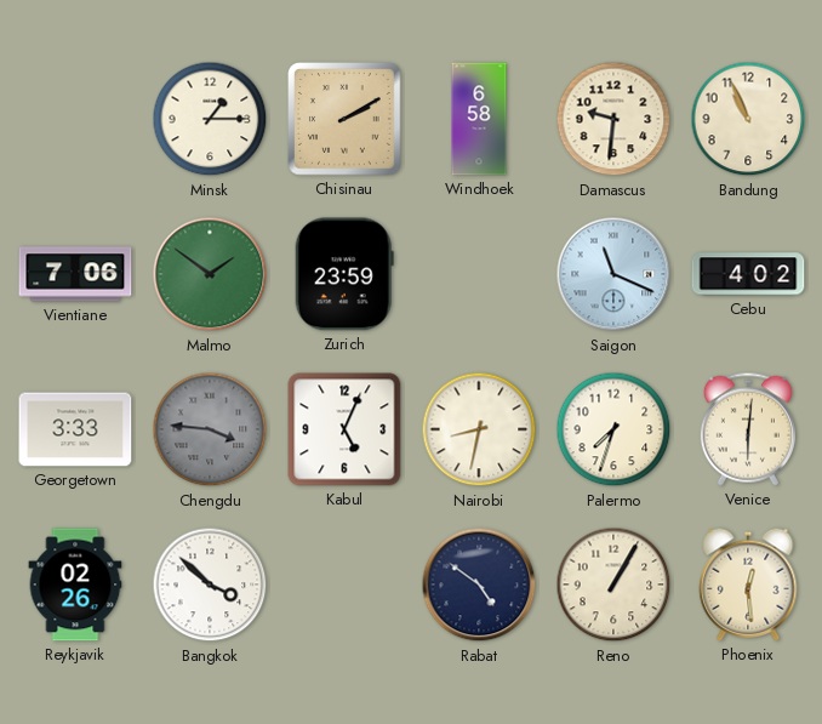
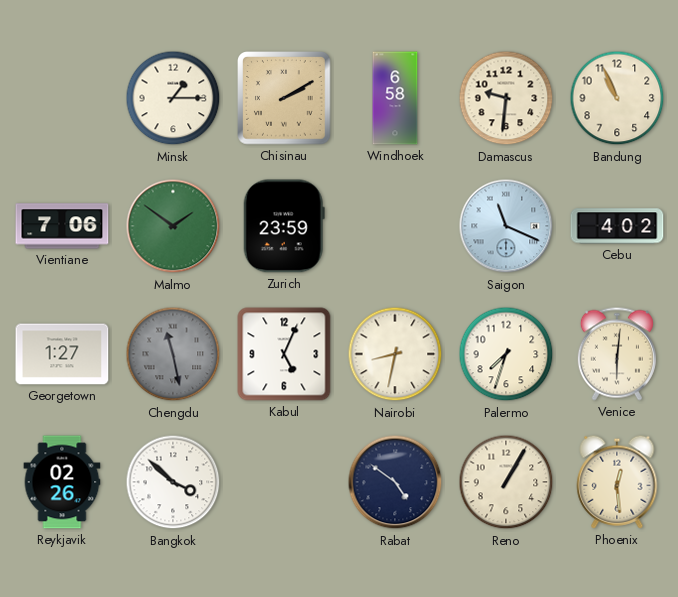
Georgetown: 3:33 -> 1:27 (62, 354)
Chengdu: 3:46 -> 11:28 (173, 354)
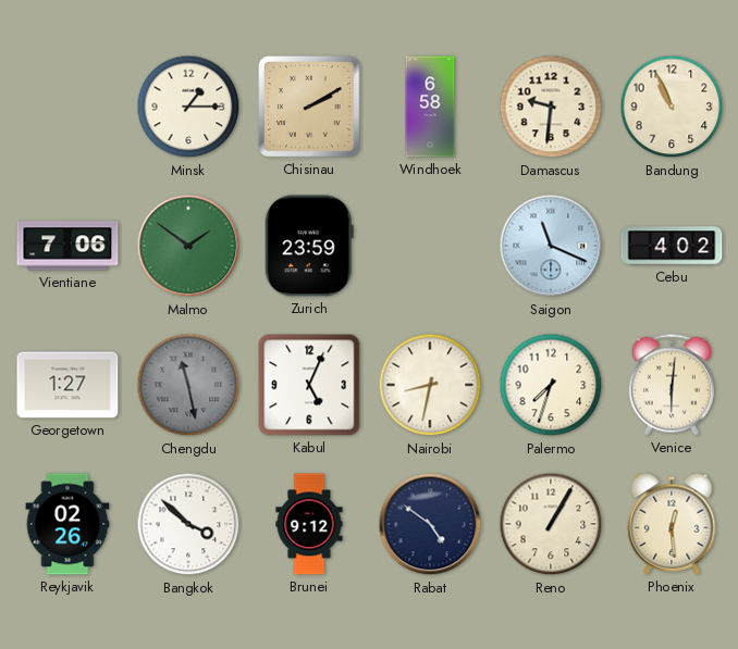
Brunei: none -> 9:12 (309, 524)
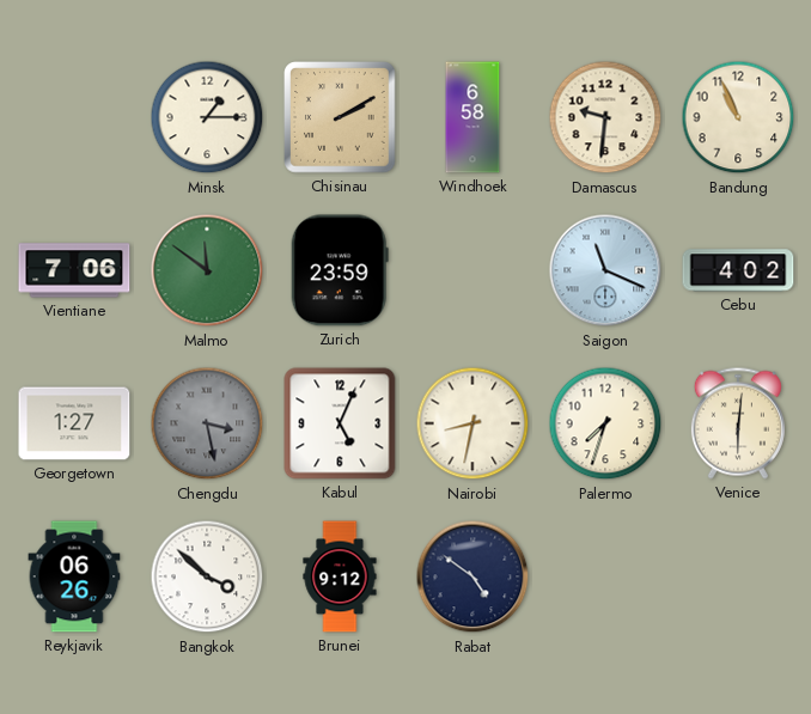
Malmo: 1:51 -> 11:51 (207, 270)
Chengdu: 11:28 -> 3:28 (207, 423)
Reykjavik: 02:26 -> 06:26 (74, 576)
Reno: 1:05 -> none (551, 524)
Phoenix: 12:29 -> none (672, 524)
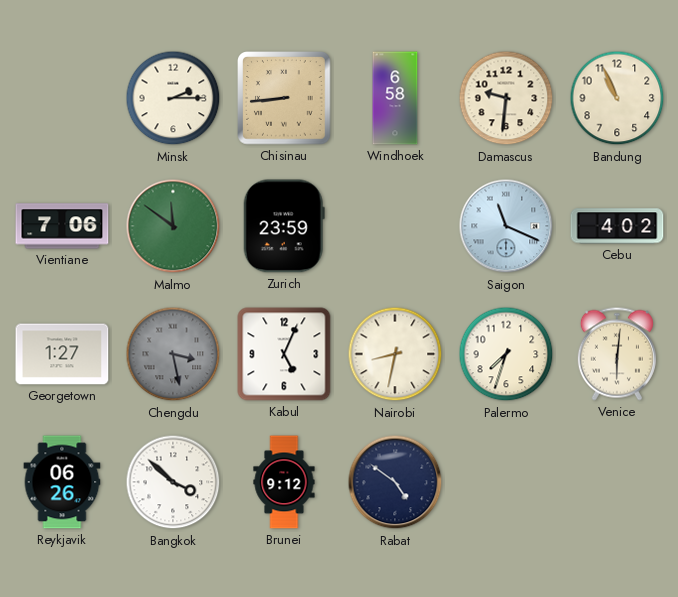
Minsk: 1:15 -> 2:15 (173, 98)
Chisinau: 2:10 -> 8:44 (284, 98)
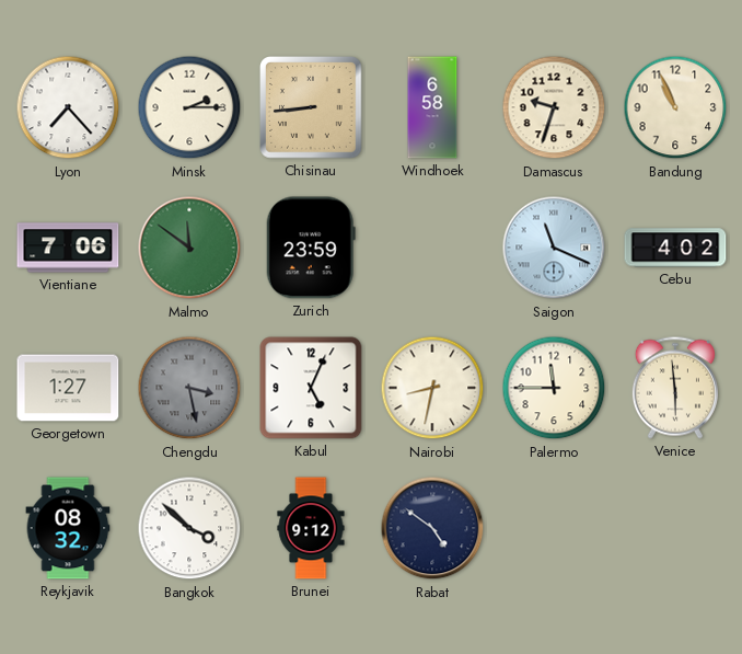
Lyon: none -> 7:23 (68, 107)
Damascus: 9:31 -> 9:33 (554, 107)
Palermo: 7:33 -> 11:45 (554, 388)
Venice: 6:01 -> 5:59 (675, 388)
Reykjavik: 06:26 -> 08:32 (68, 528)
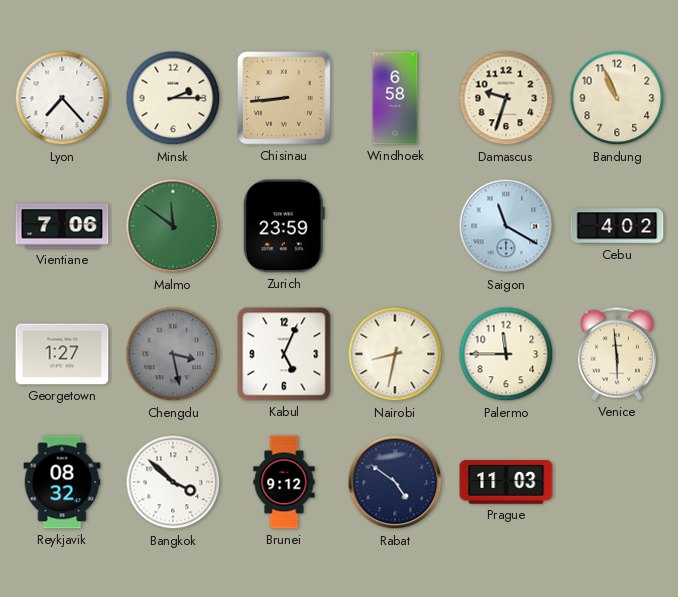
Saigon: 11:19 -> 11:20 (506, 226)
Prague: none -> 11:03 (506, 482)
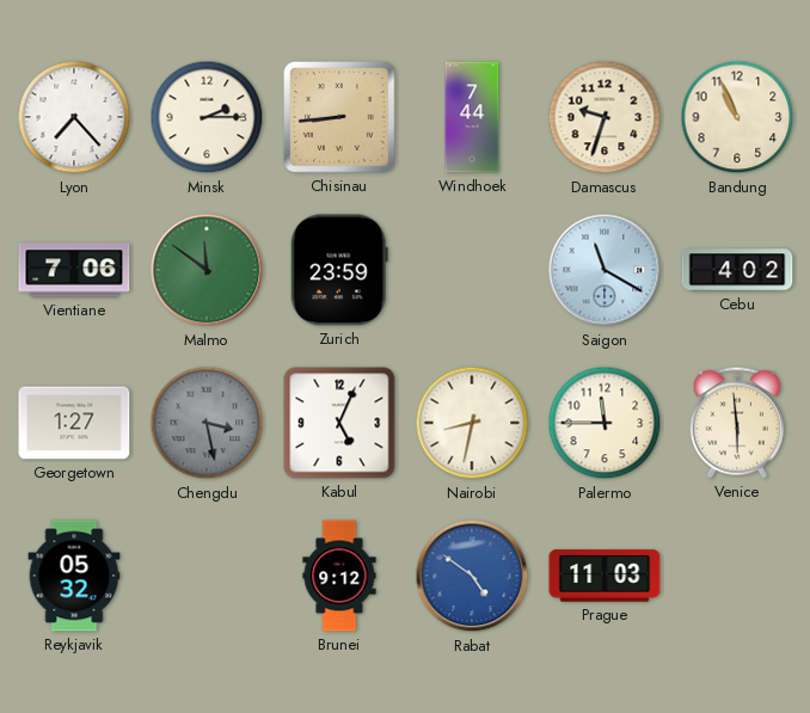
Windhoek: 6:58 -> 7:44 (472, 117)
Reykjavik: 08:32 -> 05:32 (74, 576)
Bangkok: 3:52 -> none (173, 482)
Rabat dial: navy -> blue (472, 576)
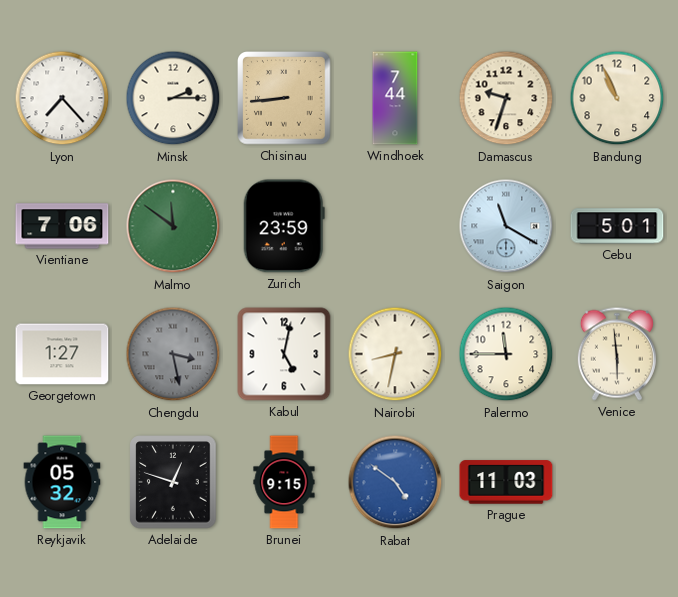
Cebu: 4:02 -> 5:01 (617, 226)
Kabul: 5:04 -> 5:02 (284, 354)
Adelaide: none -> 12:48 (173, 482)
Brunei: 9:12 -> 9:15 (284, 482)
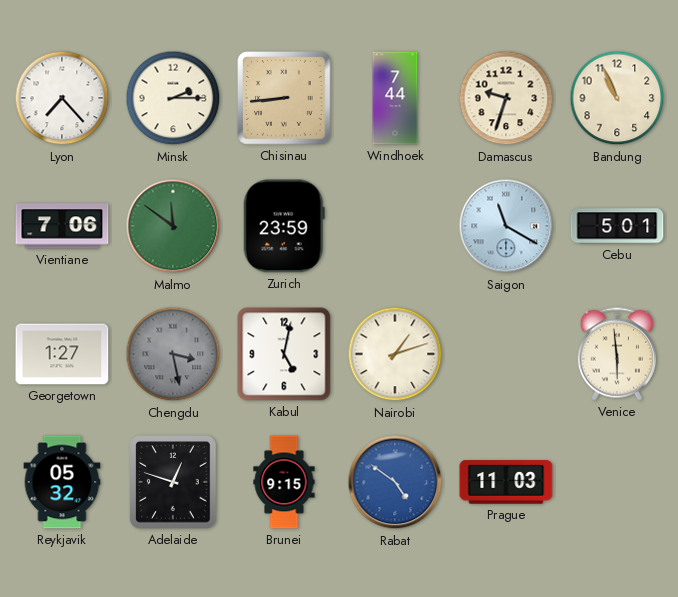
Nairobi: 8:32 -> 1:12 (395, 354)
Palermo: 11:45 -> none (506, 354)
